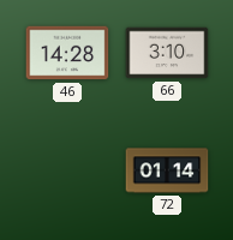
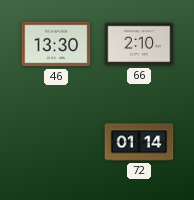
46: 14:28 -> 13:30 (56, 44)
66: 3:10 -> 2:10 (139, 44)
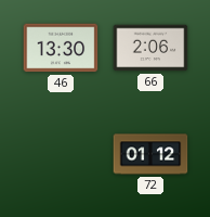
66: 2:10 -> 2:06 (150, 48)
72: 01:14 -> 01:12 (150, 154)
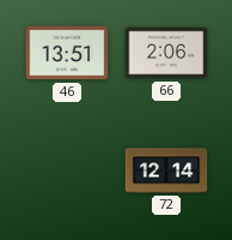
46: 13:30 -> 13:51 (67, 53)
72: 01:12 -> 12:14 (166, 170)
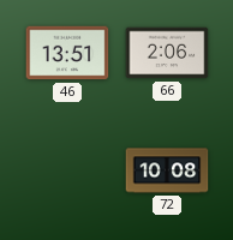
72: 12:14 -> 10:08 (167, 170)
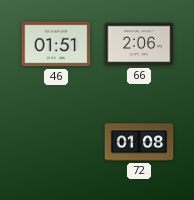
46: 13:51 -> 01:51 (56, 44)
72: 10:08 -> 01:08 (139, 142)
